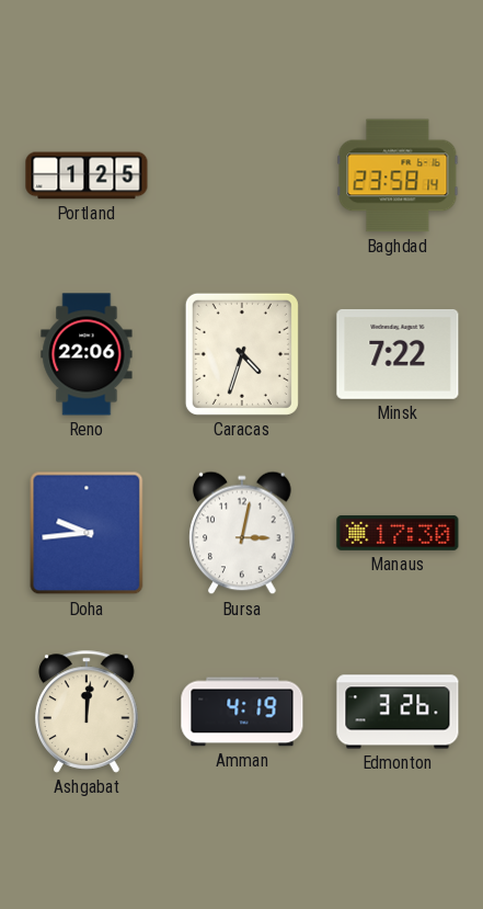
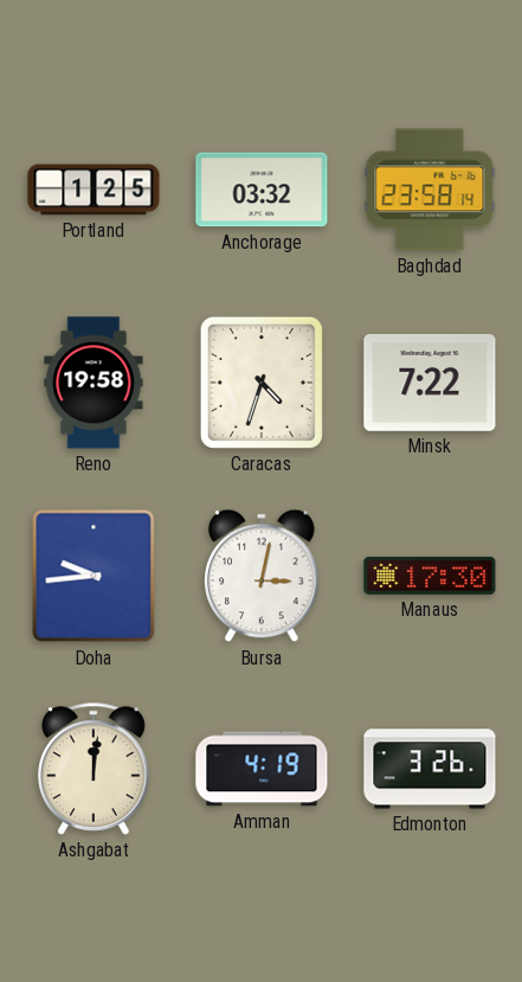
Anchorage: none -> 03:32 (262, 190)
Reno: 22:06 -> 19:58 (94, 383)
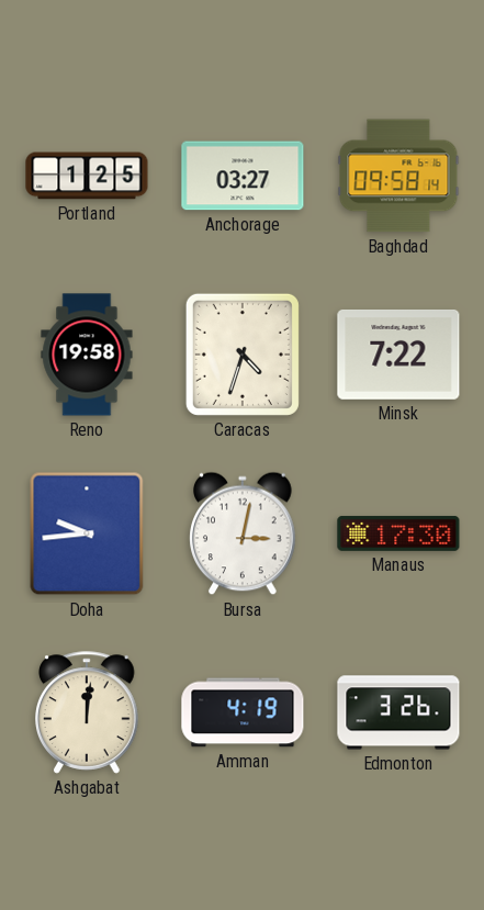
Anchorage: 03:32 -> 03:27 (243, 176)
Baghdad: 23:58 -> 09:58 (398, 176)
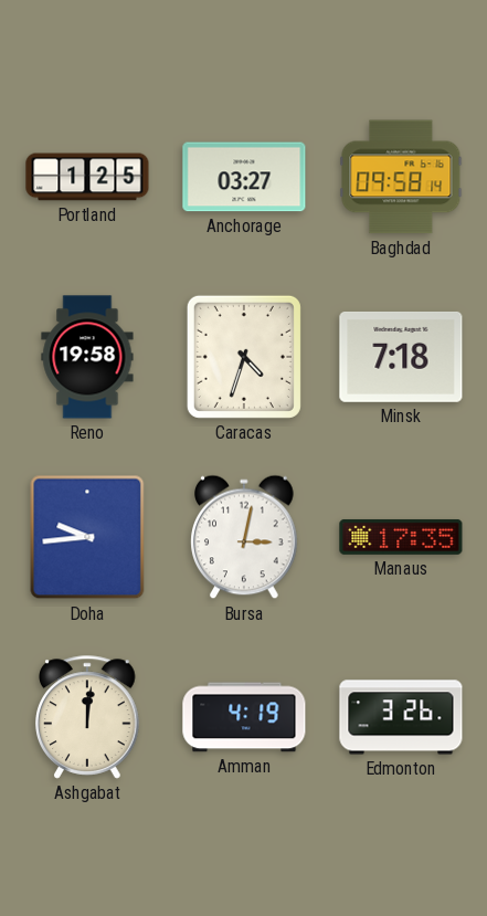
Minsk: 7:22 -> 7:18 (401, 357)
Manaus: 17:30 -> 17:35 (401, 537)
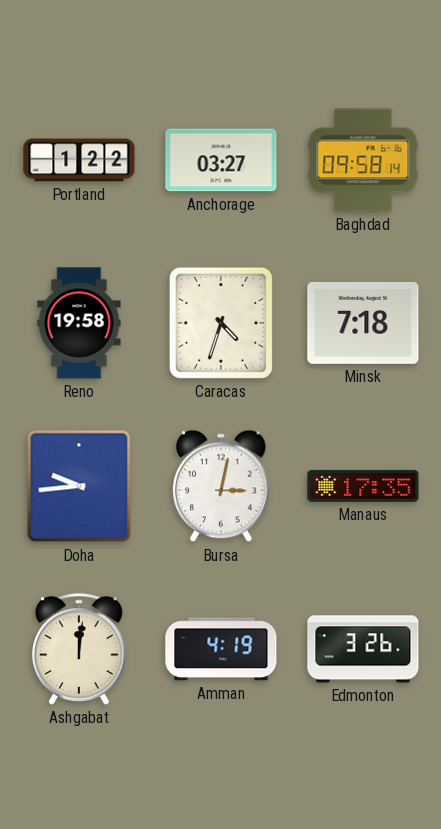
Portland: 1:25 -> 1:22 (79, 160)
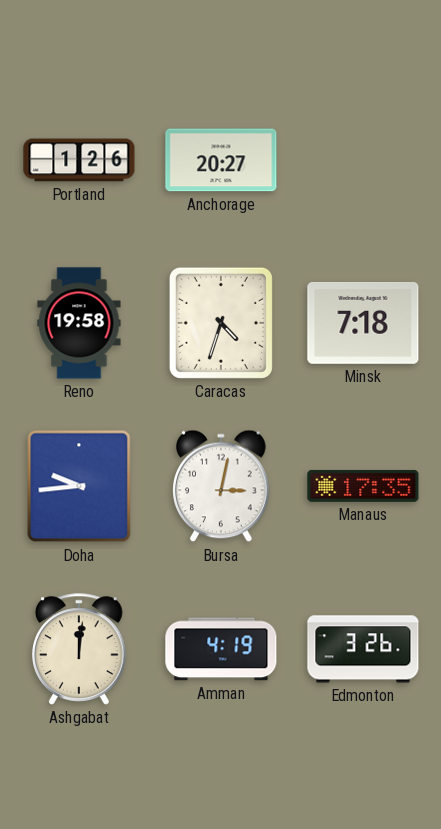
Portland: 1:22 -> 1:26 (79, 160)
Anchorage: 03:27 -> 20:27 (221, 160)
Baghdad: 09:58 -> none (363, 160)
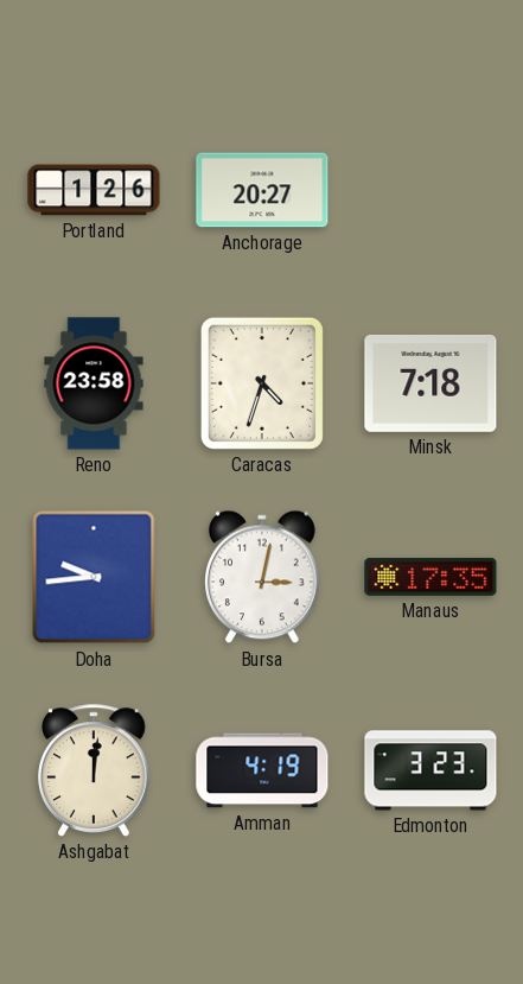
Reno: 19:58 -> 23:58 (94, 383)
Edmonton: 3:26 -> 3:23 (430, 770)
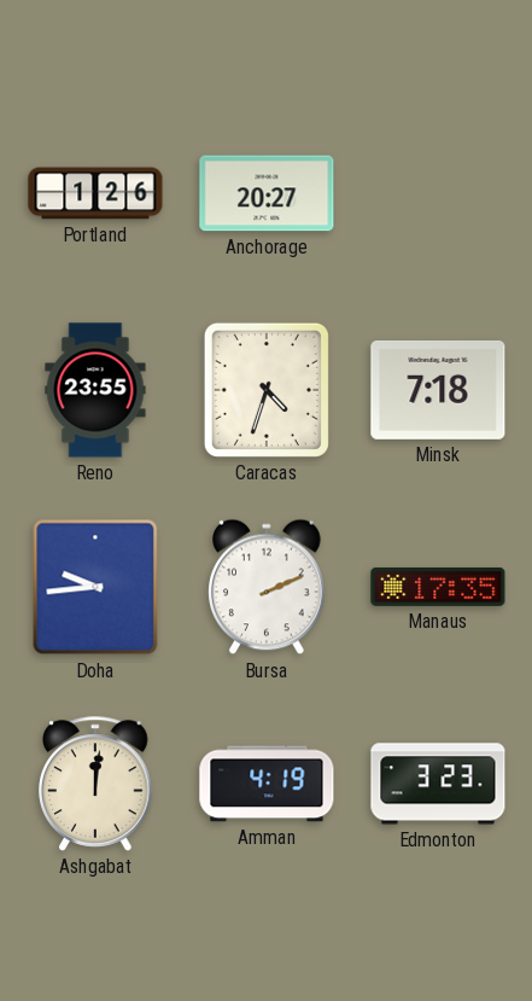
Reno: 23:58 -> 23:55 (95, 390)
Bursa: 3:02 -> 2:11 (267, 587)
